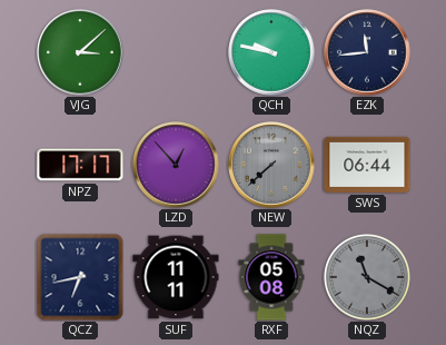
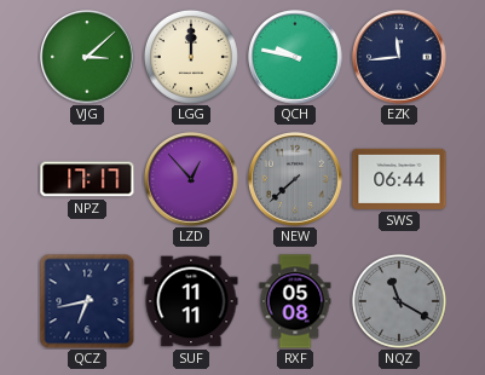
LGG: none -> 12:00 (191, 57)
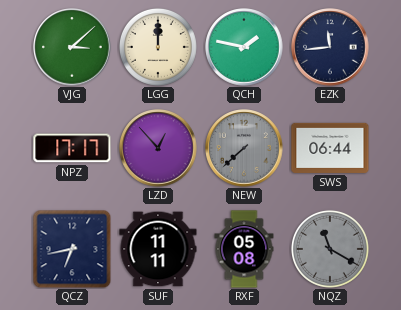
QCH: 9:47 -> 1:47 (244, 47)
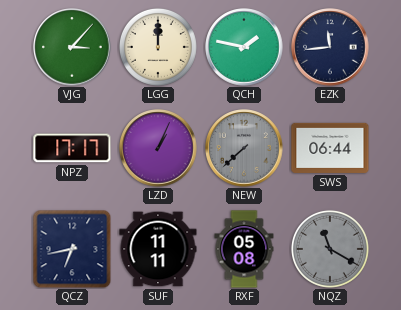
VJG: 3:08 -> 3:07 (72, 47)
LZD: 12:53 -> 1:04 (158, 148)
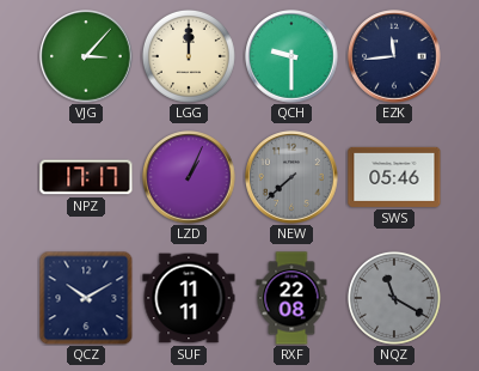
QCH: 1:47 -> 9:30 (291, 56)
SWS: 06:44 -> 05:46 (394, 177)
QCZ: 6:43 -> 10:10 (86, 298)
RXF: 05:08 -> 22:08 (291, 298)
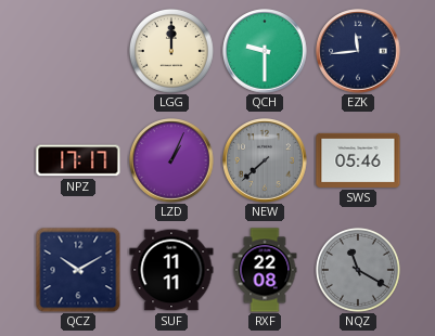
VJG: 3:07 -> none (86, 56)
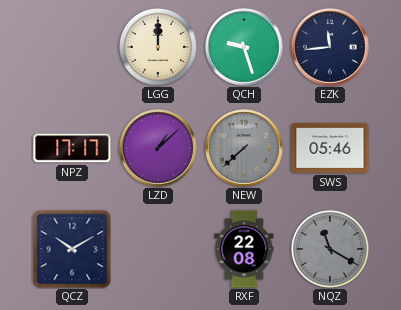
QCH: 9:30 -> 9:27 (244, 47)
LZD: 1:04 -> 1:08 (158, 148)
SUF: 11:11 -> none (171, 270)
